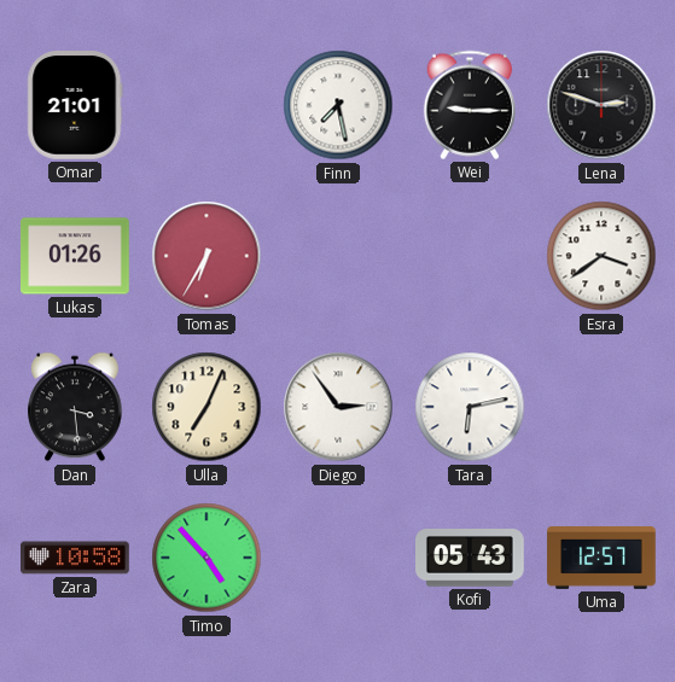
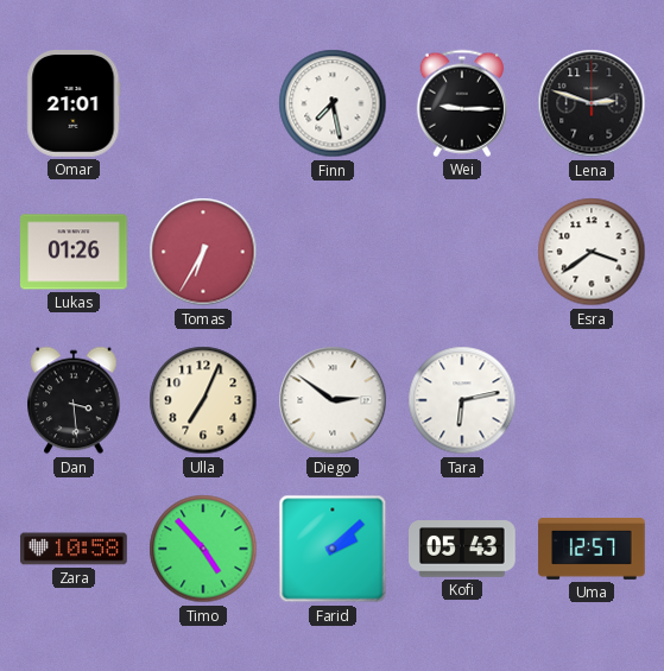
Diego: 2:54 -> 2:51 (333, 400)
Farid: none -> 2:08 (333, 549)
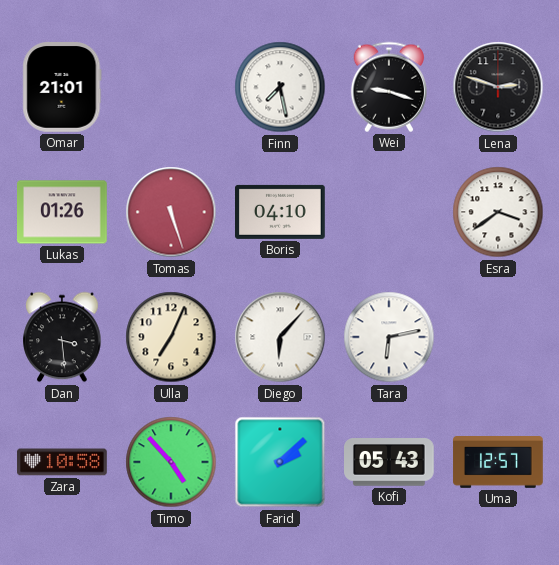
Wei: 9:15 -> 9:18 (388, 87)
Tomas: 6:35 -> 5:27 (171, 212)
Boris: none -> 04:10 (281, 212)
Diego: 2:51 -> 6:07 (280, 337)
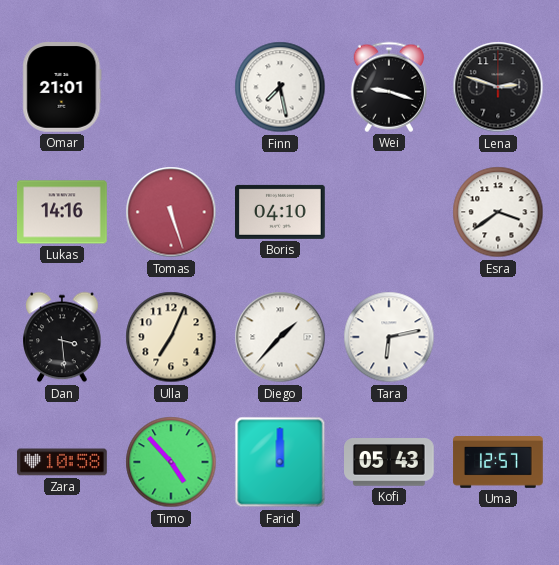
Lukas: 01:26 -> 14:16 (62, 212)
Diego: 6:07 -> 1:37 (280, 337)
Farid: 2:08 -> 12:00 (280, 462)
